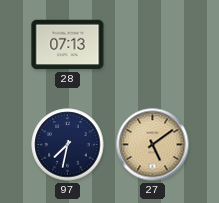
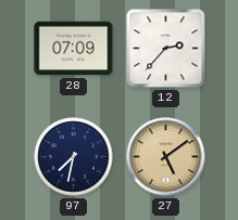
28: 07:13 -> 07:09 (74, 49)
12: none -> 2:37 (166, 49)
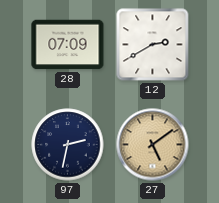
12: 2:37 -> 2:40 (153, 45)
97: 7:32 -> 2:32 (68, 145)
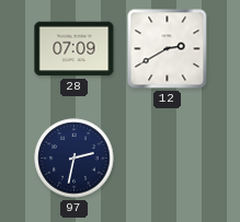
27: 5:09 -> none (153, 145)
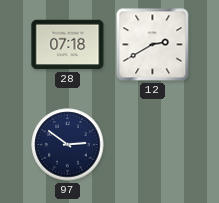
28: 07:09 -> 07:18 (68, 45)
97: 2:32 -> 2:51 (68, 145)
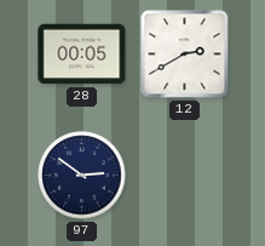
28: 07:18 -> 00:05 (82, 55)
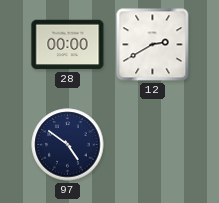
28: 00:05 -> 00:00 (68, 45)
97: 2:51 -> 4:51 (68, 145)
